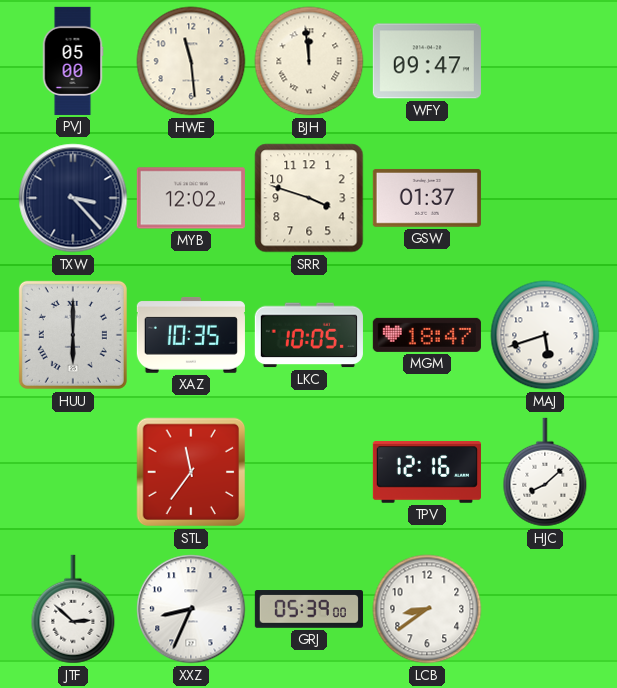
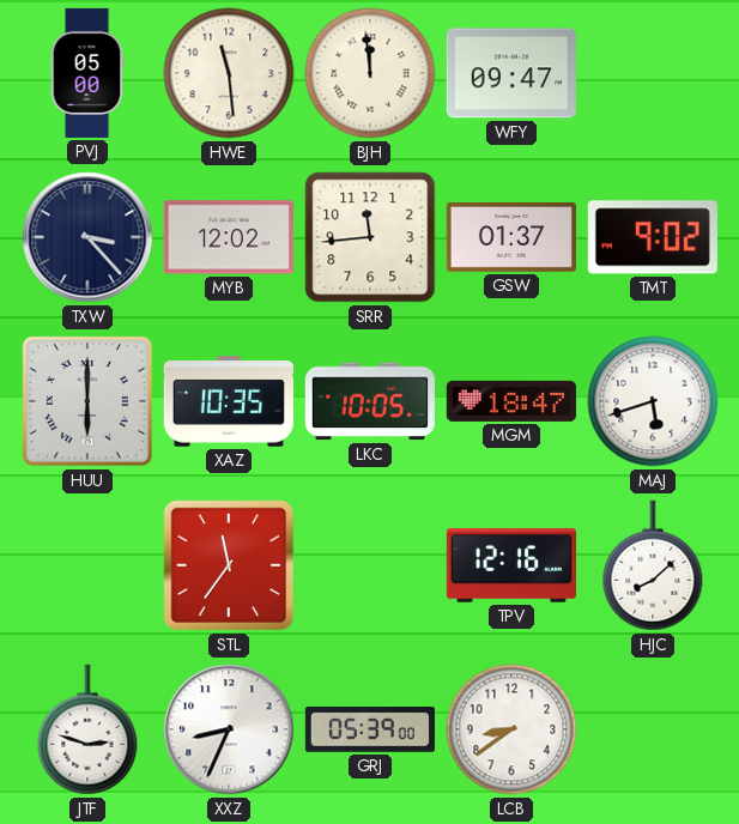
SRR: 3:48 -> 11:44 (370, 237)
TMT: none -> 9:02 (653, 237)
JTF: 2:52 -> 2:48 (87, 729)
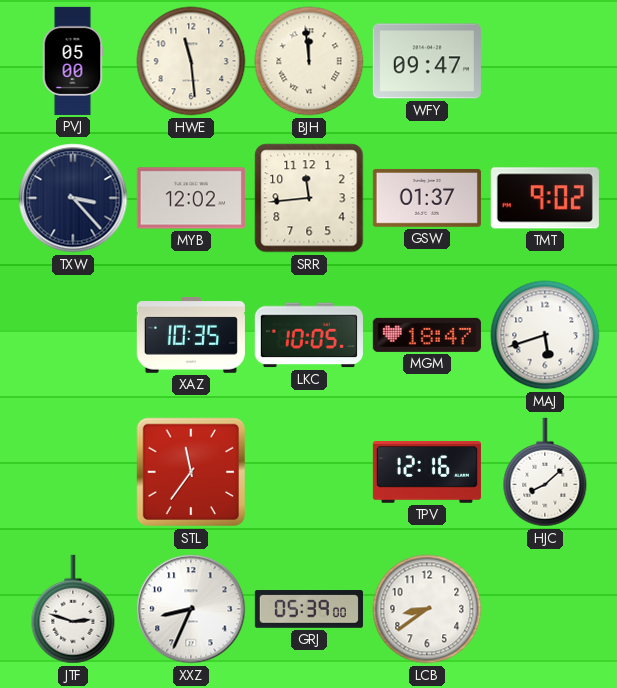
HUU: 6:00 -> none (87, 401)
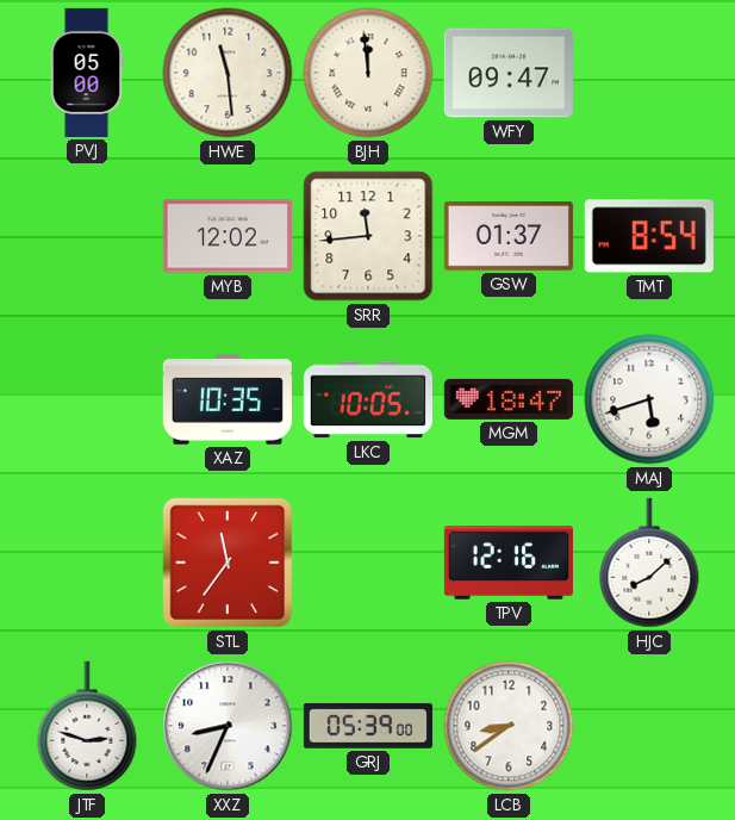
TXW: 3:23 -> none (73, 198)
TMT: 9:02 -> 8:54 (649, 236)
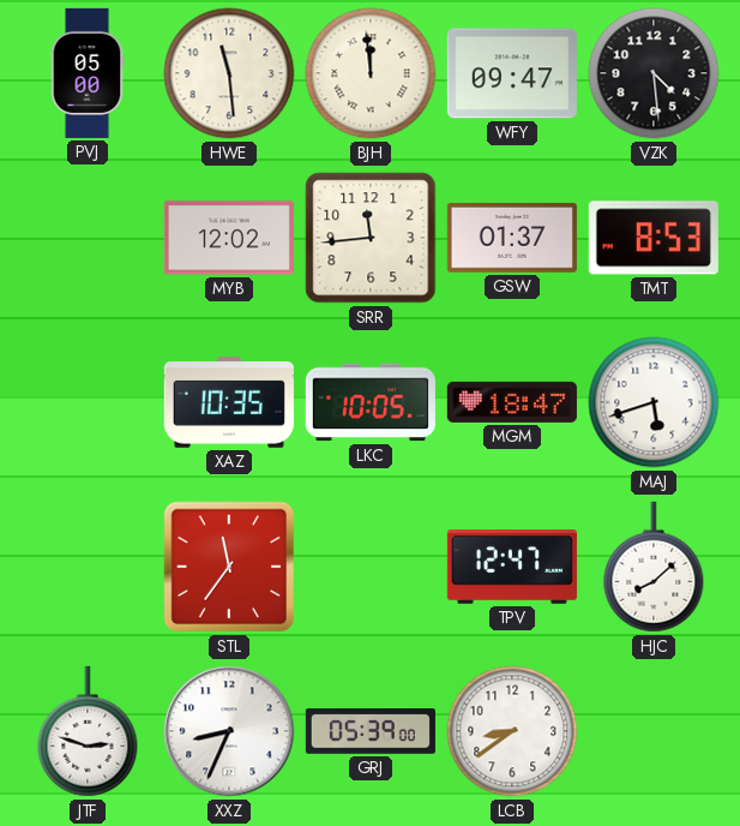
VZK: none -> 4:29 (654, 73)
TMT: 8:54 -> 8:53 (654, 238)
TPV: 12:16 -> 12:47 (512, 567)
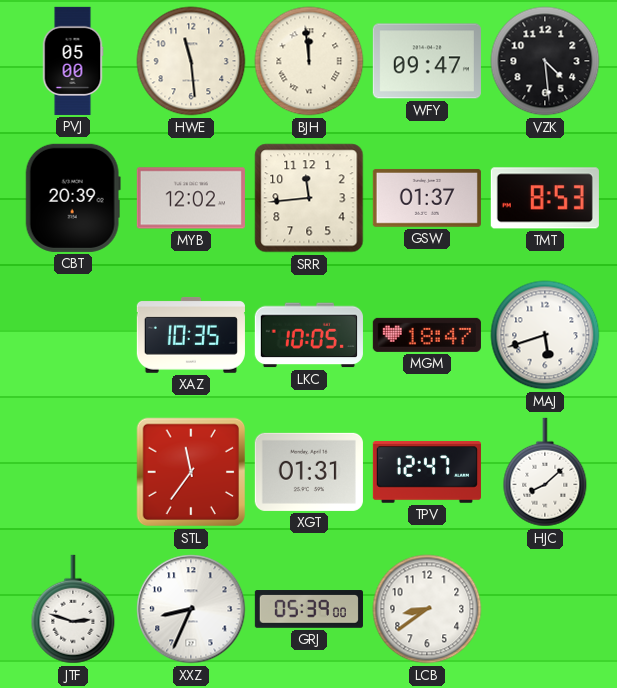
CBT: none -> 20:39 (73, 198)
XGT: none -> 01:31 (309, 472)
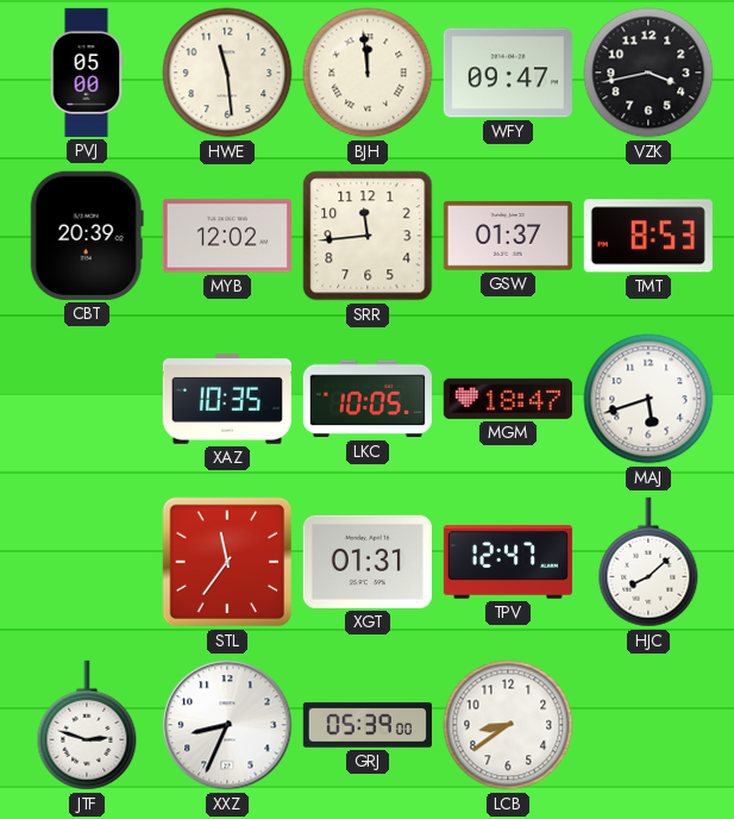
VZK: 4:29 -> 3:43 (648, 73)
